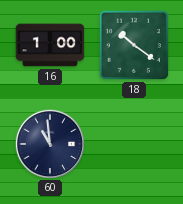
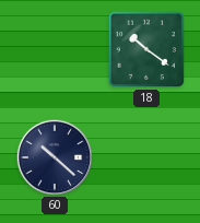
16: 1:00 -> none (50, 45)
60: 10:59 -> 10:22 (54, 156)
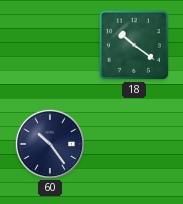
60: 10:22 -> 10:24 (49, 143)
